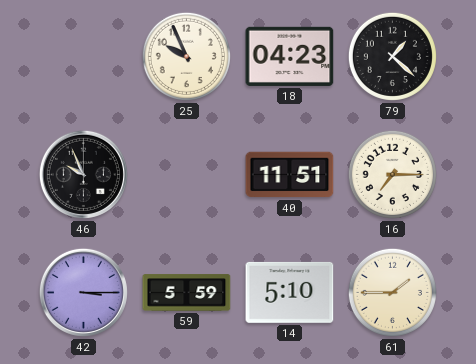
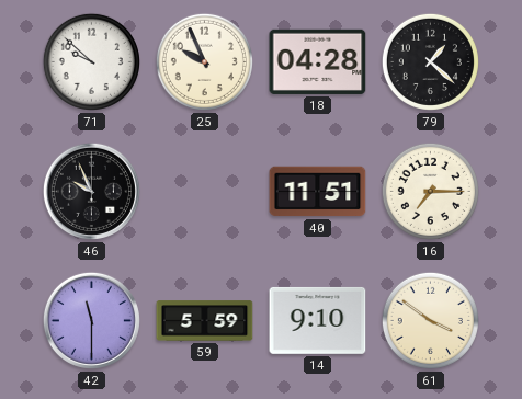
71: none -> 9:52 (91, 61)
18: 04:23 -> 04:28 (318, 61)
42: 3:15 -> 11:30 (91, 320)
14: 5:10 -> 9:10 (318, 320)
61: 1:45 -> 3:51 (430, 320)
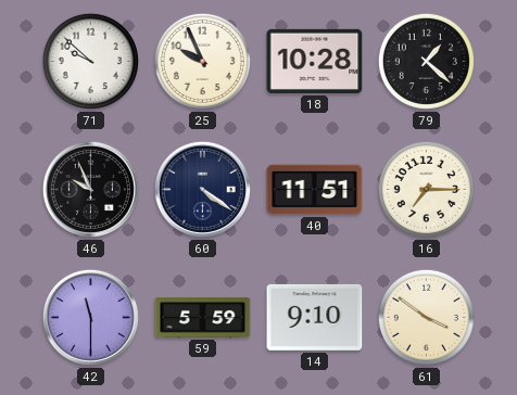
18: 04:28 -> 10:28 (315, 61)
60: none -> 4:21 (202, 189)
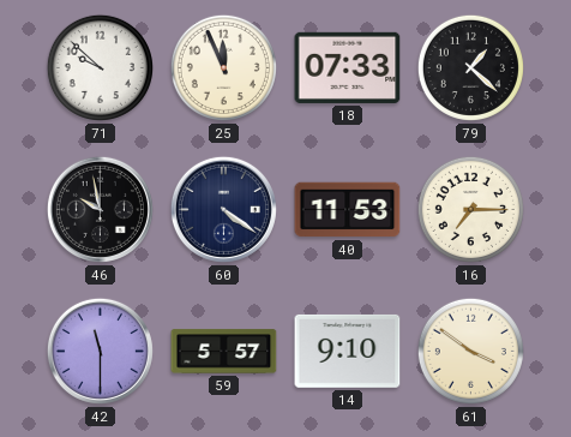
25: 9:56 -> 11:56 (223, 67)
18: 10:28 -> 07:33 (348, 67)
46: 9:56 -> 9:58 (100, 209)
40: 11:51 -> 11:53 (348, 210)
59: 5:59 -> 5:57 (224, 352)
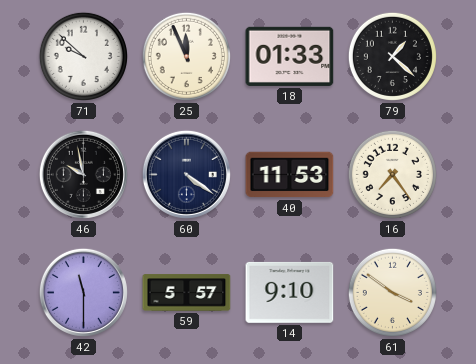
18: 07:33 -> 01:33 (290, 56)
16: 7:15 -> 7:24 (392, 174)
